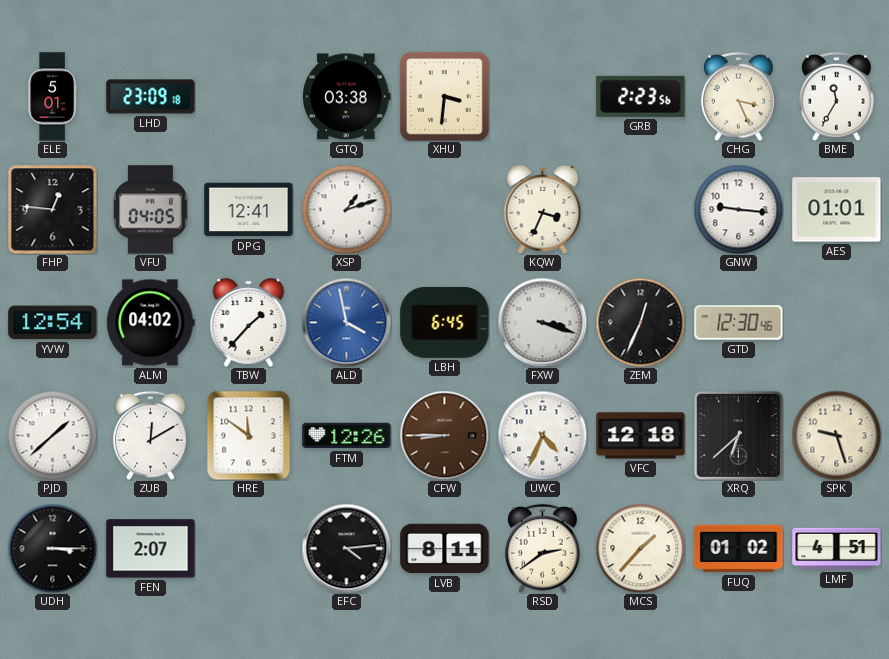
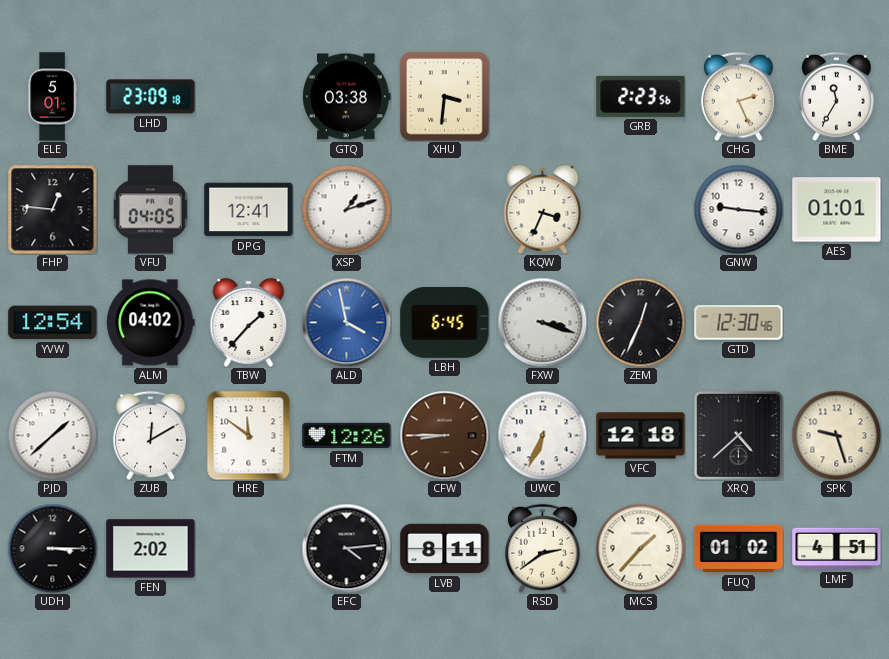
CHG: 3:26 -> 2:26 (739, 96)
UWC: 4:34 -> 6:34 (542, 435)
XRQ: 6:38 -> 4:38 (738, 435)
FEN: 2:07 -> 2:02 (151, 549)
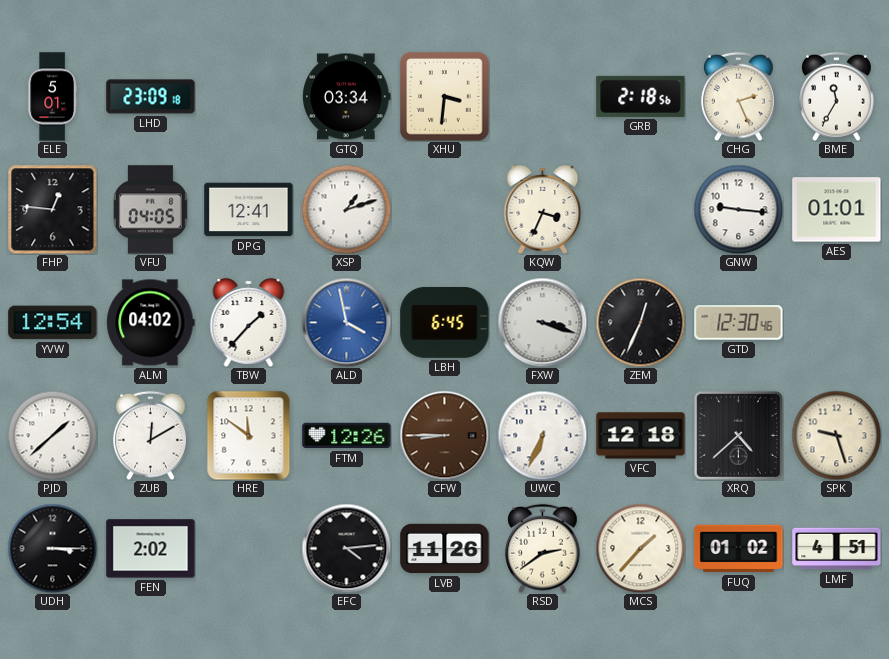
GTQ: 03:38 -> 03:34 (347, 97)
GRB: 2:23 -> 2:18 (641, 96)
LVB: 8:11 -> 11:26 (445, 549)
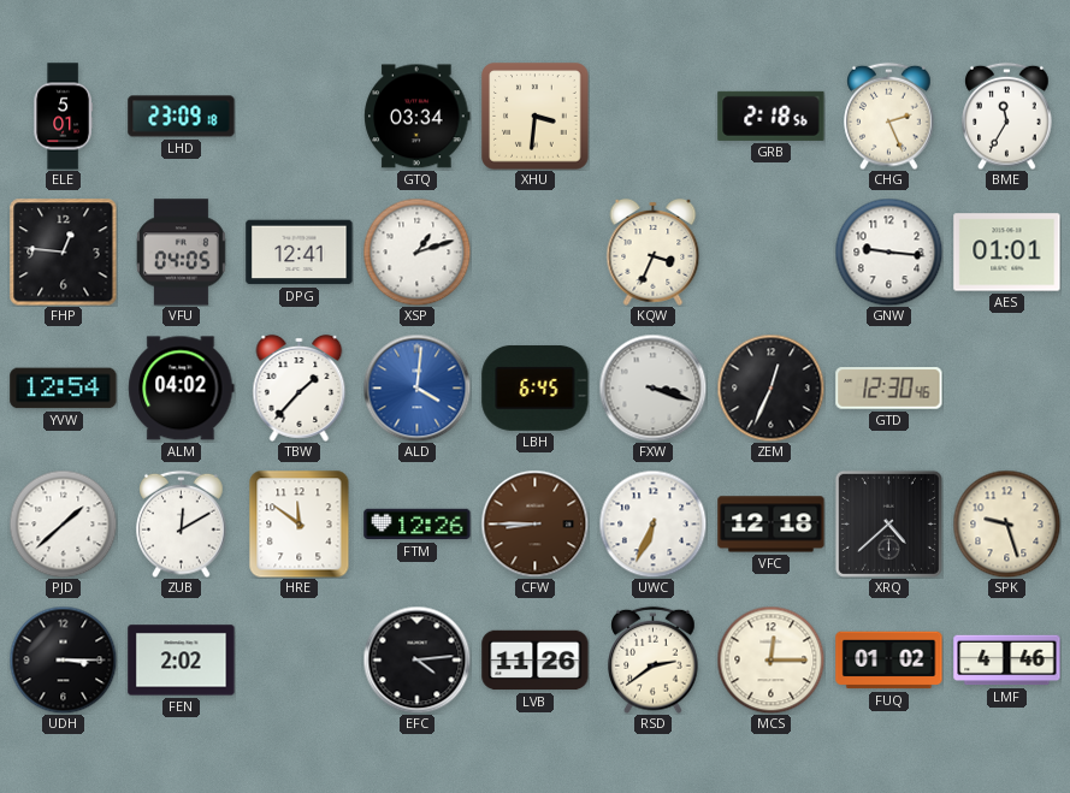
ALD: 3:58 -> 4:01 (416, 387)
MCS: 1:37 -> 12:15 (770, 659)
LMF: 4:51 -> 4:46 (1007, 661)
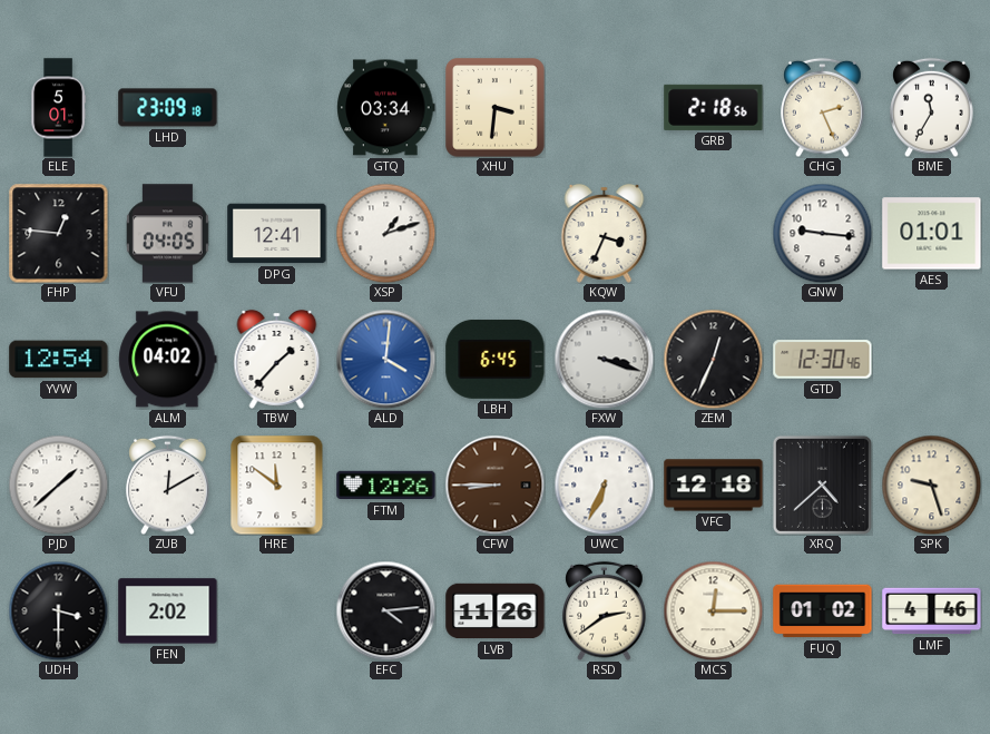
UDH: 3:15 -> 3:30 (58, 610)
